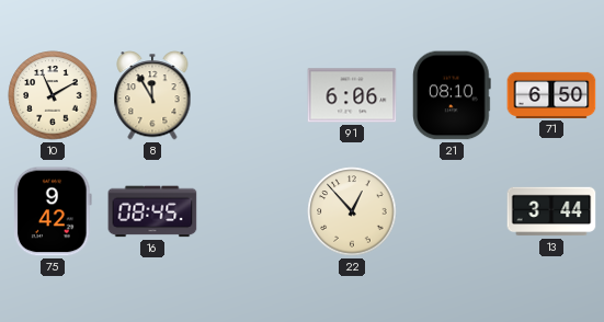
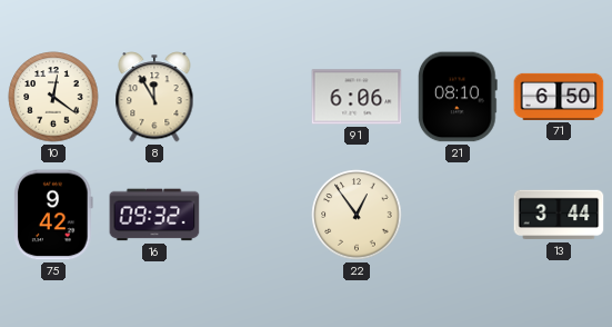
10: 11:10 -> 12:21 (53, 97)
16: 08:45 -> 09:32 (154, 215)
22: 12:53 -> 12:54 (357, 215)
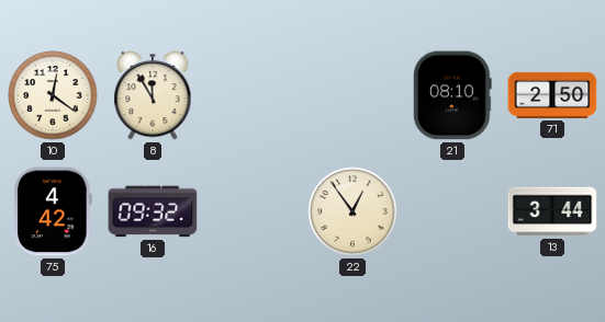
91: 6:06 -> none (357, 97)
71: 6:50 -> 2:50 (552, 95)
75: 9:42 -> 4:42 (54, 211)
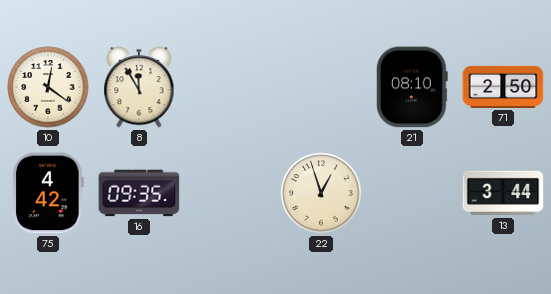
16: 09:32 -> 09:35 (139, 193)
22: 12:54 -> 12:57 (321, 193)
